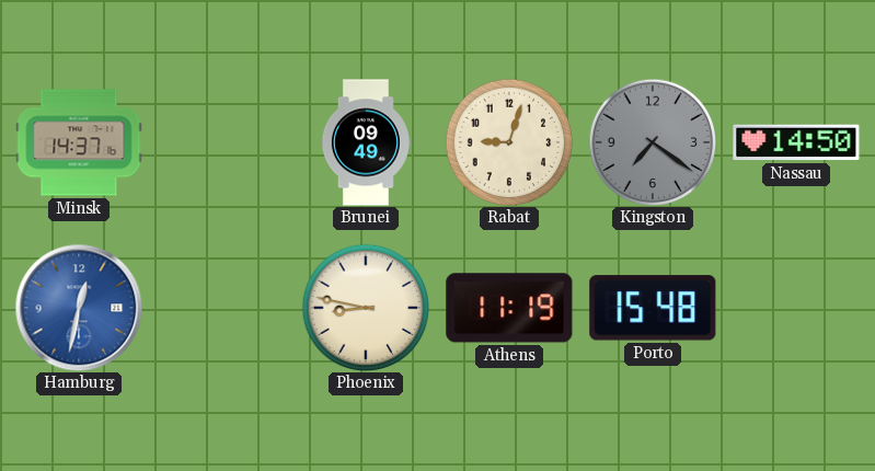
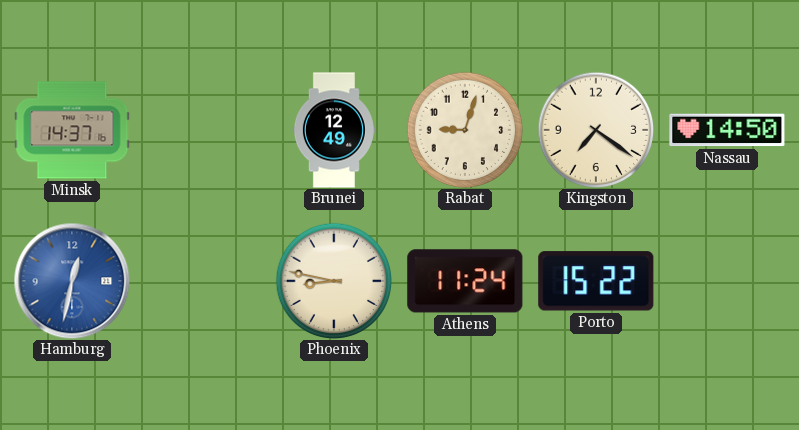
Brunei: 09:49 -> 12:49 (334, 130)
Kingston dial: grey -> cream (596, 130)
Athens: 11:19 -> 11:24 (465, 281)
Porto: 15:48 -> 15:22 (596, 281)
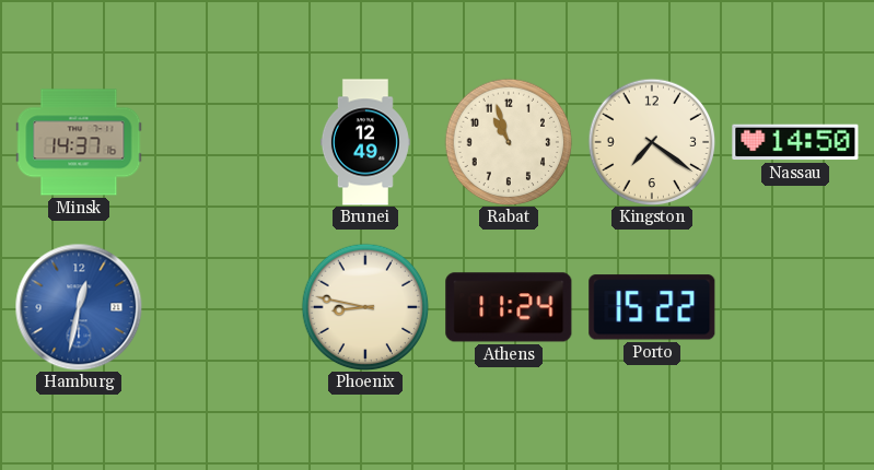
Rabat: 9:03 -> 10:57 (509, 142)
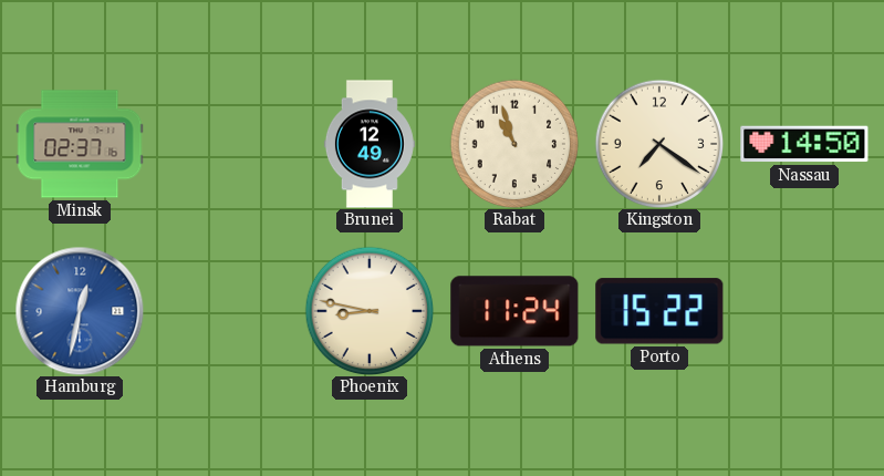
Minsk: 14:37 -> 02:37 (80, 144)
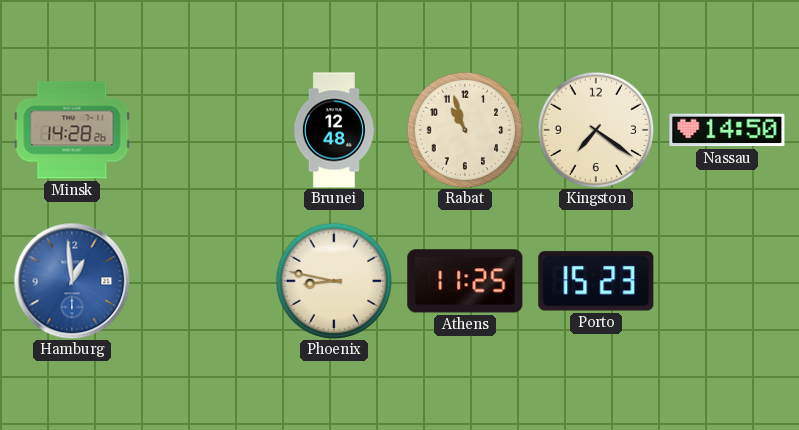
Minsk: 02:37 -> 14:28 (72, 130)
Brunei: 12:49 -> 12:48 (334, 130)
Hamburg: 12:32 -> 12:59 (72, 281)
Athens: 11:24 -> 11:25 (465, 281)
Porto: 15:22 -> 15:23 (596, 281)
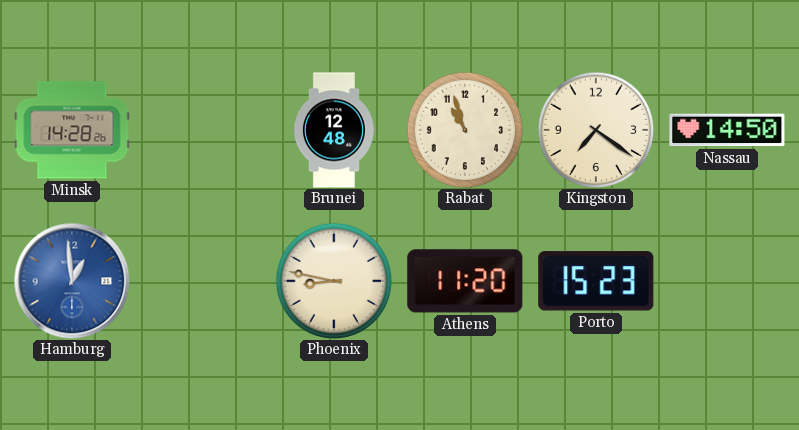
Athens: 11:25 -> 11:20 (465, 281)
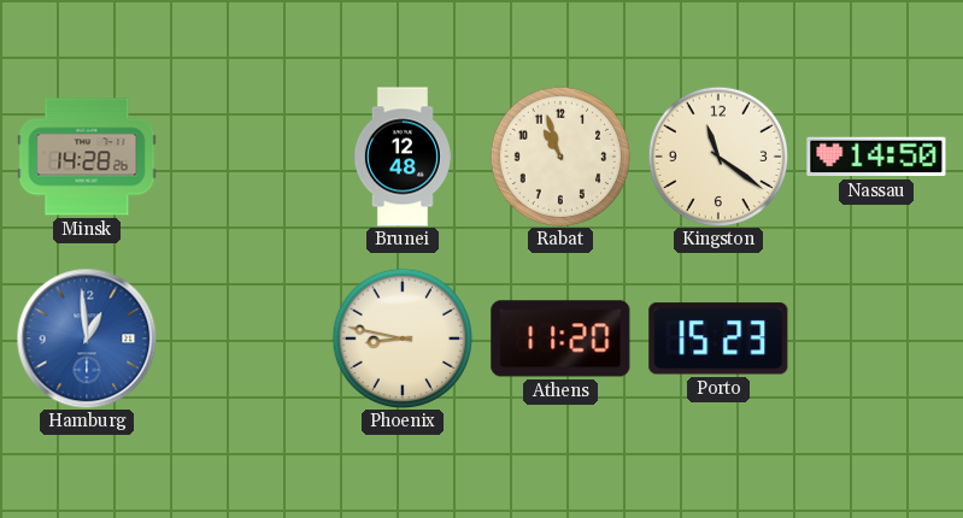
Kingston: 7:21 -> 11:21 (718, 157)
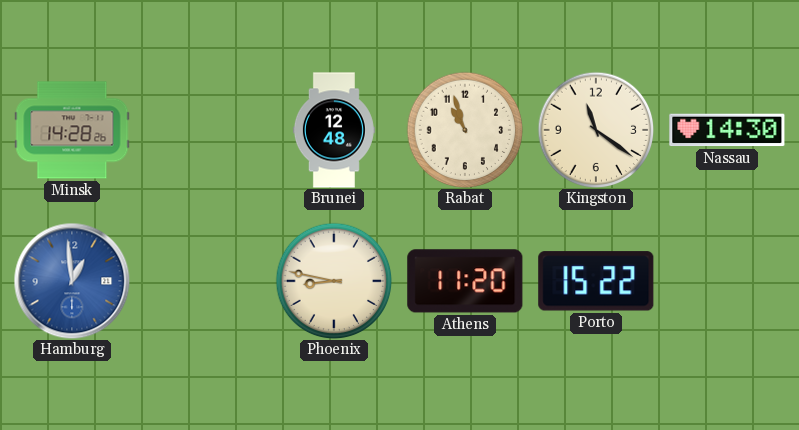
Nassau: 14:50 -> 14:30 (727, 130)
Porto: 15:23 -> 15:22 (596, 281)
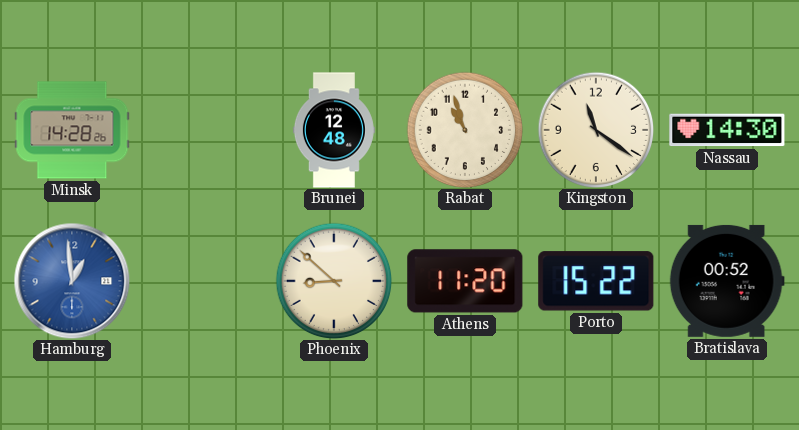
Phoenix: 8:47 -> 8:52 (334, 281)
Bratislava: none -> 00:52 (727, 281)
